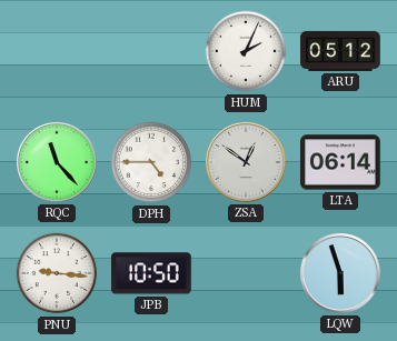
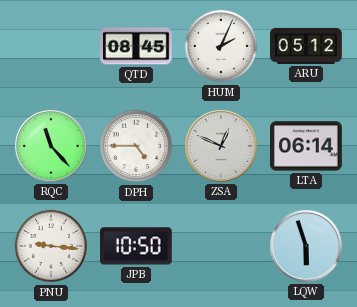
QTD: none -> 08:45 (136, 46)
ZSA: 12:51 -> 12:49 (222, 147)
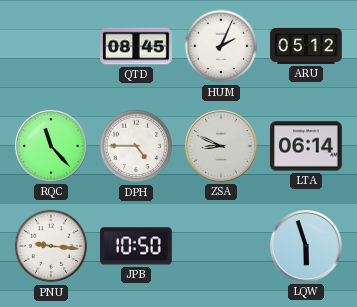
ZSA: 12:49 -> 8:49 (222, 147)
